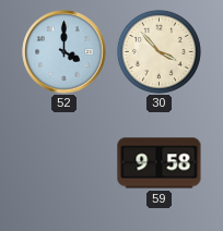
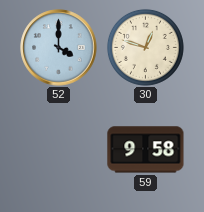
30: 3:53 -> 12:48 (145, 47)
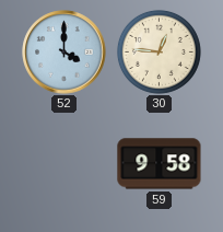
30: 12:48 -> 12:46 (159, 51)
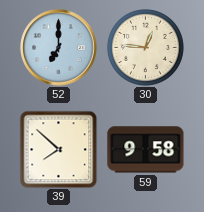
52: 4:00 -> 7:00 (59, 48)
39: none -> 7:52 (58, 149)
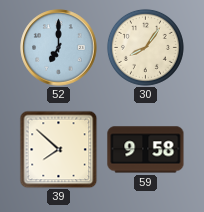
30: 12:46 -> 8:06 (145, 47)
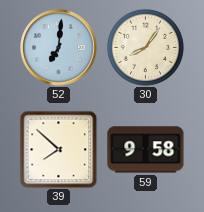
52: 7:00 -> 7:01 (59, 48)
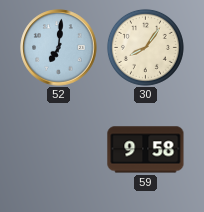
39: 7:52 -> none (58, 149)
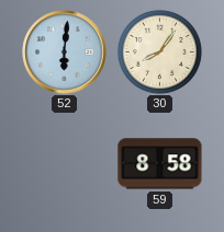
52: 7:01 -> 6:01 (65, 53)
59: 9:58 -> 8:58 (160, 164)
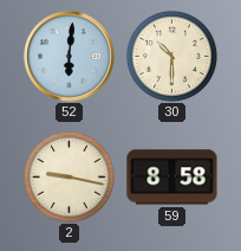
30: 8:06 -> 10:30 (171, 56)
2: none -> 9:17 (69, 176)
